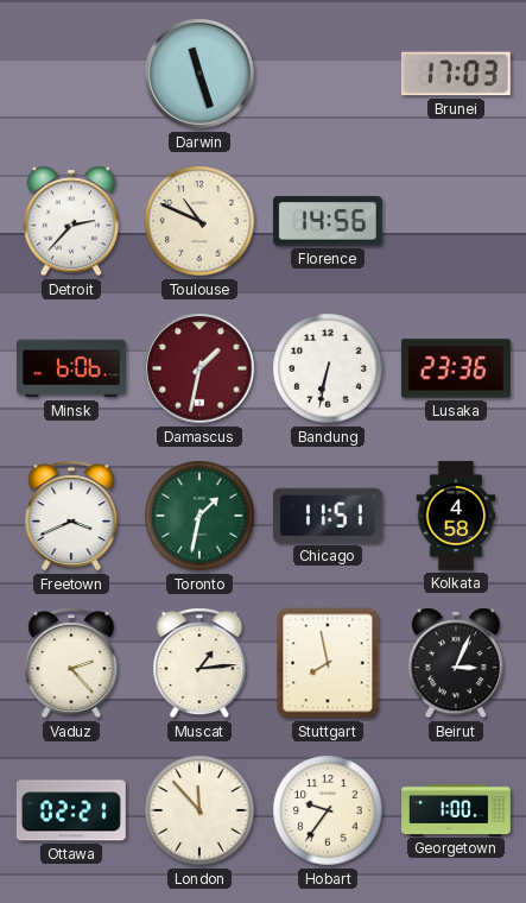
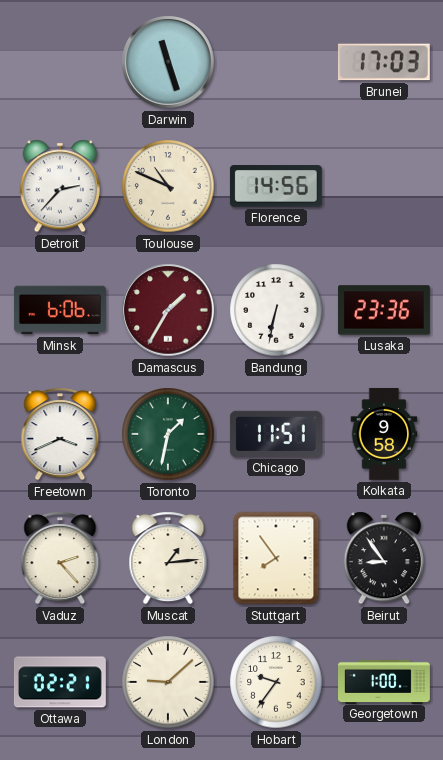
Damascus: 1:32 -> 1:35 (168, 310)
Kolkata: 4:58 -> 9:58 (384, 434)
Stuttgart: 7:58 -> 7:54 (276, 558)
Beirut: 3:04 -> 8:54 (383, 558)
London: 11:53 -> 9:08 (168, 682)
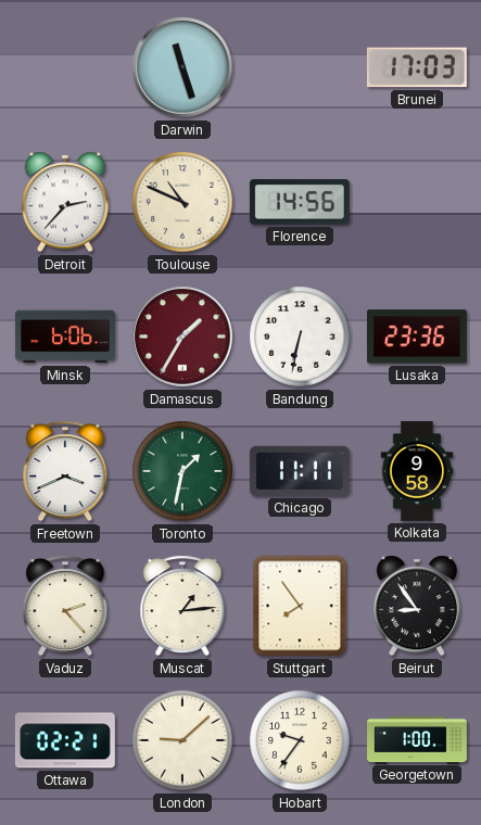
Chicago: 11:51 -> 11:11 (300, 471)
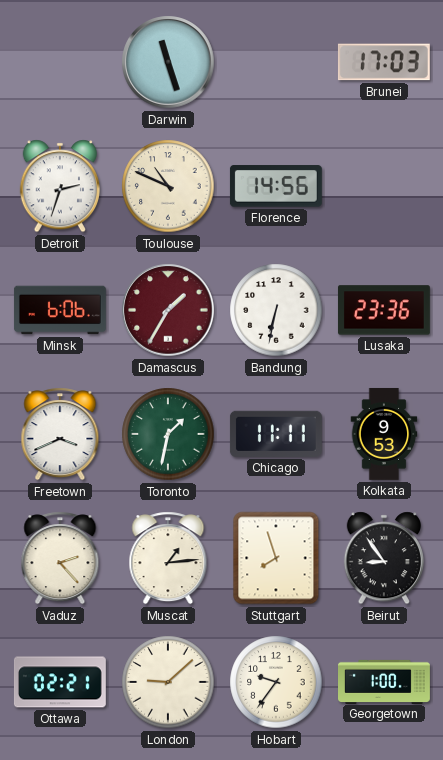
Detroit: 2:37 -> 2:33 (59, 186)
Kolkata: 9:58 -> 9:53 (384, 434)
Stuttgart: 7:54 -> 7:57 (276, 558)
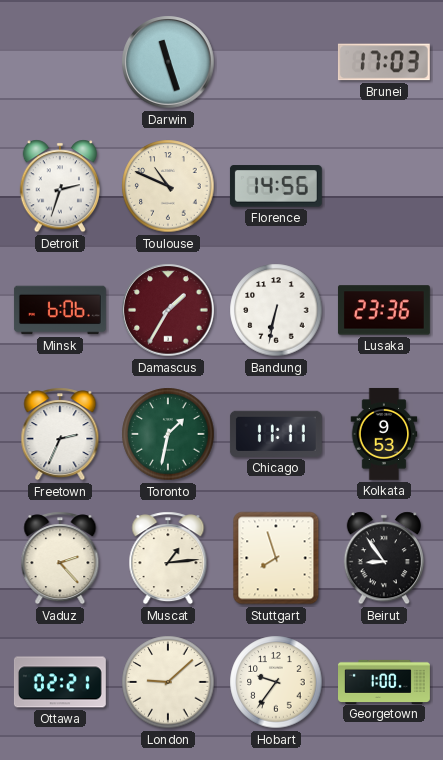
Freetown: 3:41 -> 2:34 (60, 434)
